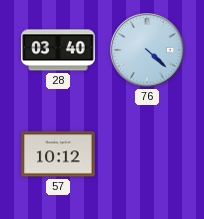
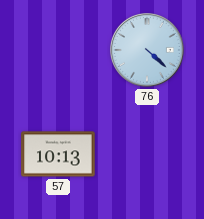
28: 03:40 -> none (58, 50)
57: 10:12 -> 10:13 (58, 154)
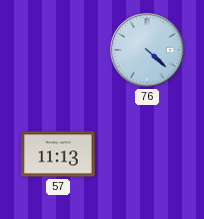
57: 10:13 -> 11:13 (58, 154)
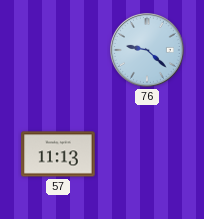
76: 4:22 -> 9:22 (148, 51)
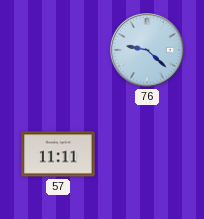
57: 11:13 -> 11:11 (58, 154)
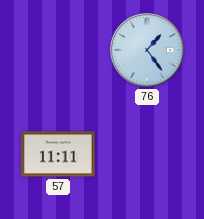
76: 9:22 -> 1:24 (148, 51)
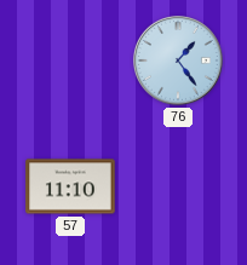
57: 11:11 -> 11:10 (70, 186)
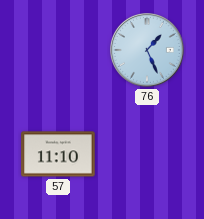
76: 1:24 -> 1:26 (148, 51)
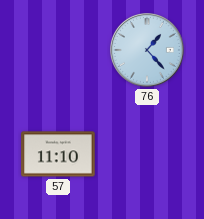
76: 1:26 -> 1:23 (148, 51)
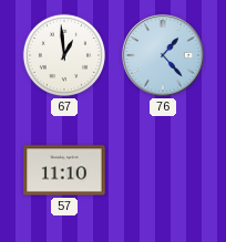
67: none -> 12:59 (64, 55)
